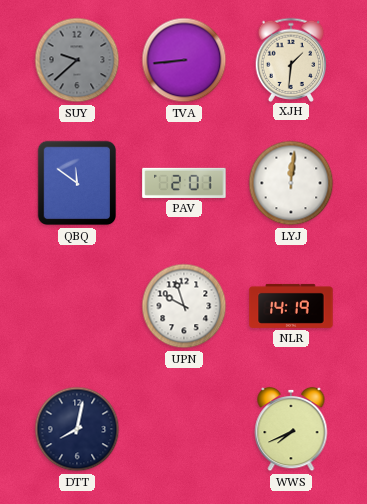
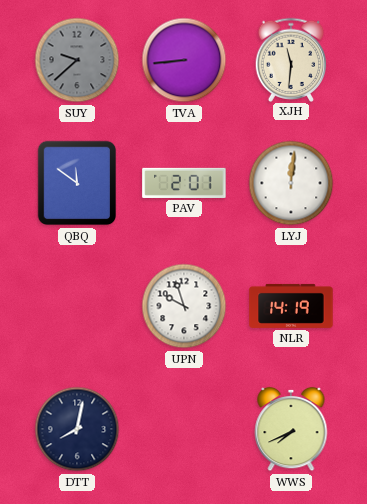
XJH: 1:31 -> 11:31 (291, 59)
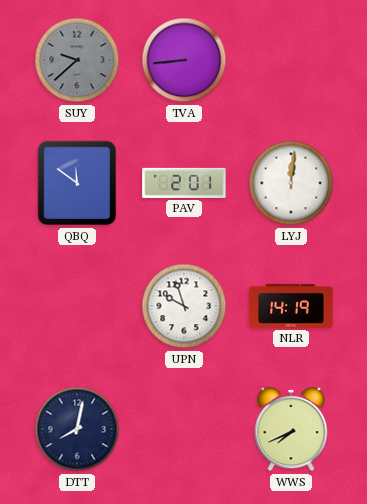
XJH: 11:31 -> none (291, 59)
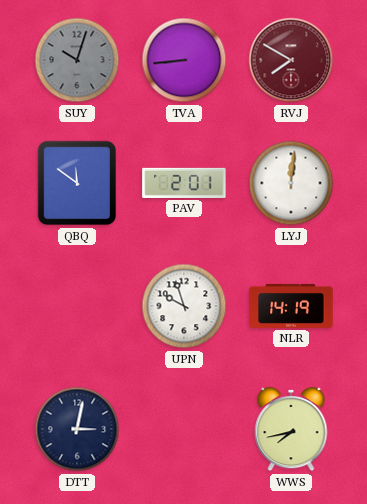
SUY: 9:38 -> 10:03 (77, 60)
RVJ: none -> 7:50 (291, 60)
DTT: 8:02 -> 3:02 (77, 429)
WWS: 7:41 -> 7:43 (291, 429)
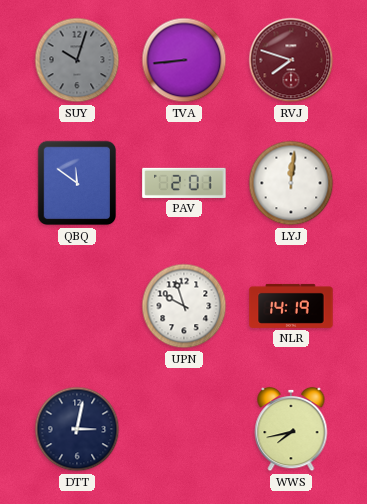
RVJ: 7:50 -> 7:48 (291, 60)
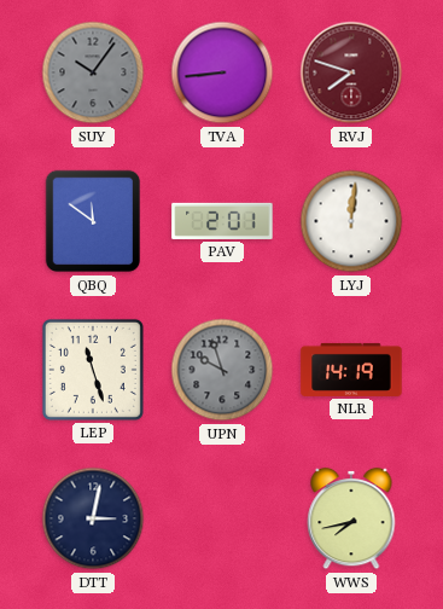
SUY: 10:03 -> 10:06 (93, 72)
LEP: none -> 11:27 (93, 370)
UPN dial: white -> grey (222, 370)
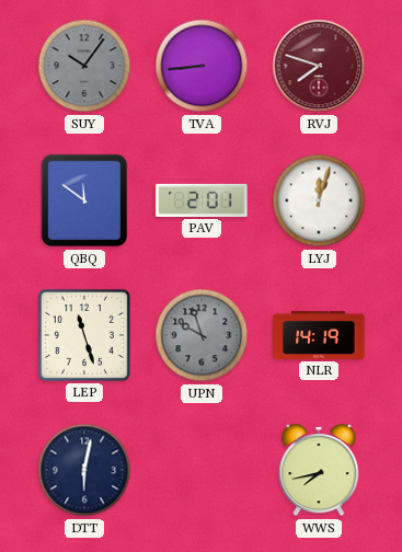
LYJ: 12:01 -> 12:03 (319, 200)
DTT: 3:02 -> 6:02 (84, 470)
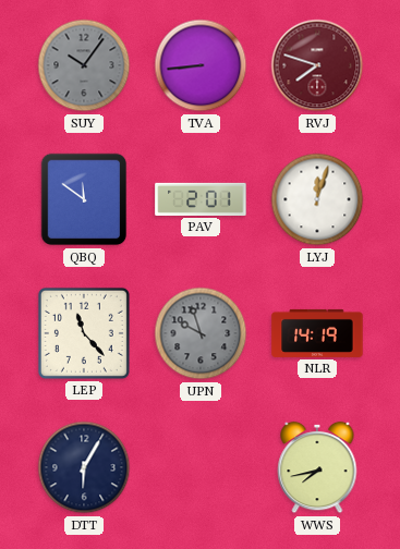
LEP: 11:27 -> 11:23 (84, 333)
DTT: 6:02 -> 6:05 (84, 467)
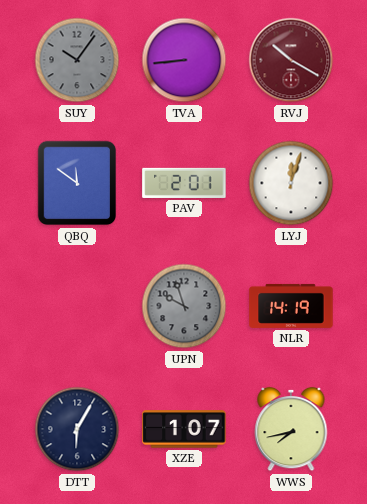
RVJ: 7:48 -> 10:20 (291, 60)
LEP: 11:23 -> none (84, 333)
XZE: none -> 1:07 (184, 429)
